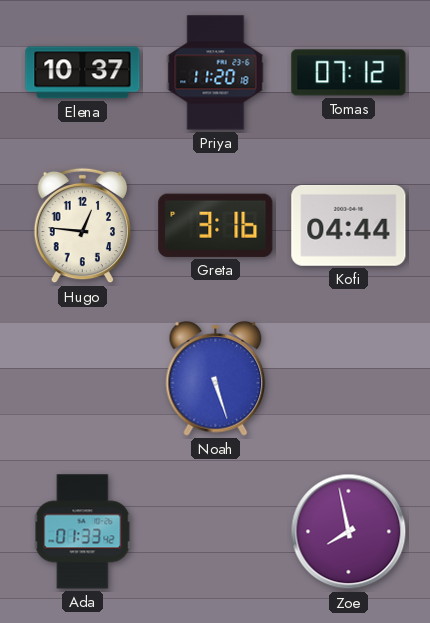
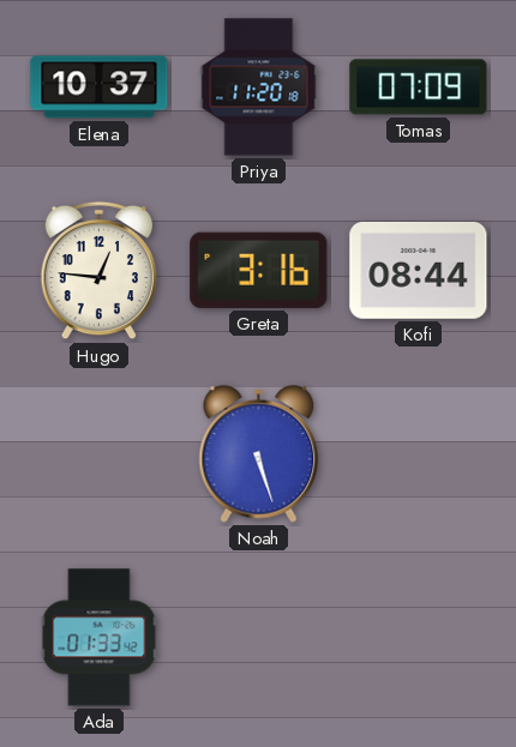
Tomas: 07:12 -> 07:09 (419, 88)
Kofi: 04:44 -> 08:44 (419, 270)
Zoe: 7:58 -> none (349, 532)
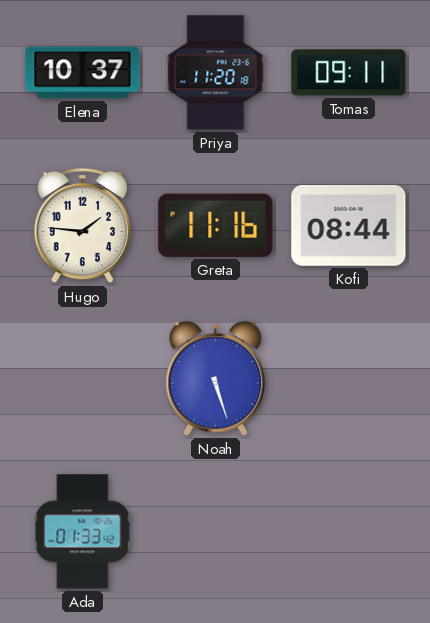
Tomas: 07:09 -> 09:11 (349, 73)
Hugo: 12:46 -> 1:46 (82, 226)
Greta: 3:16 -> 11:16 (216, 225)
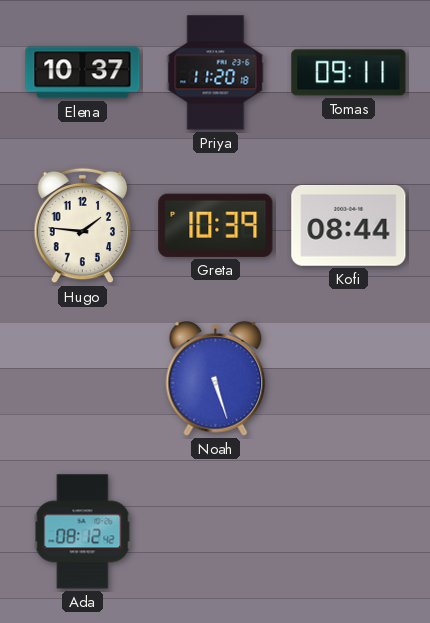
Greta: 11:16 -> 10:39 (216, 225)
Ada: 01:33 -> 08:12 (83, 532)
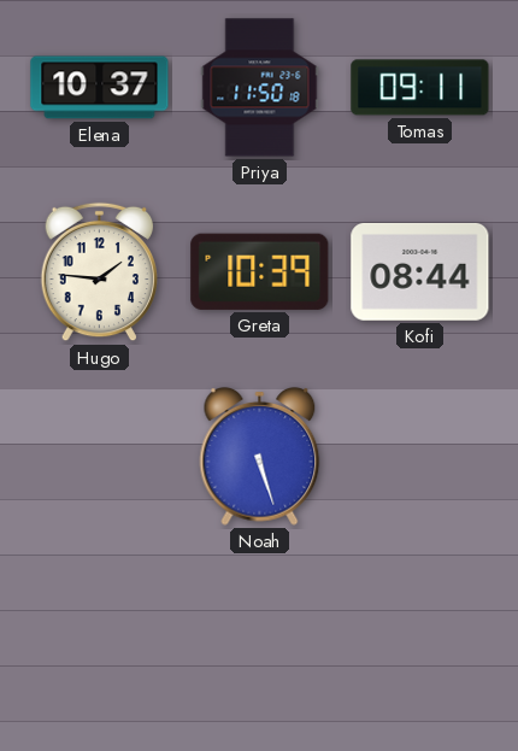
Priya: 11:20 -> 11:50 (260, 88)
Ada: 08:12 -> none (83, 532)
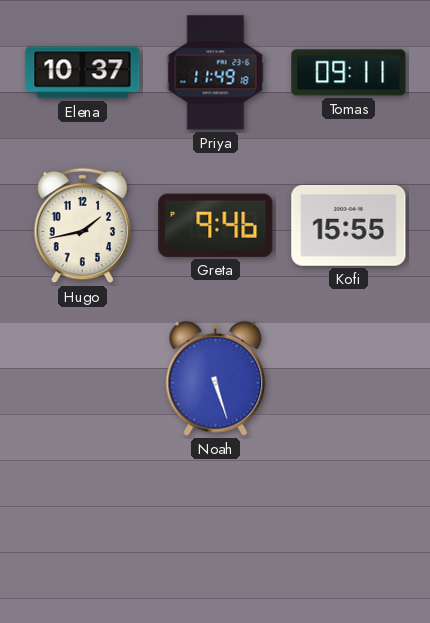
Priya: 11:50 -> 11:49 (216, 73)
Hugo: 1:46 -> 1:43 (82, 226)
Greta: 10:39 -> 9:46 (216, 225)
Kofi: 08:44 -> 15:55 (349, 225)
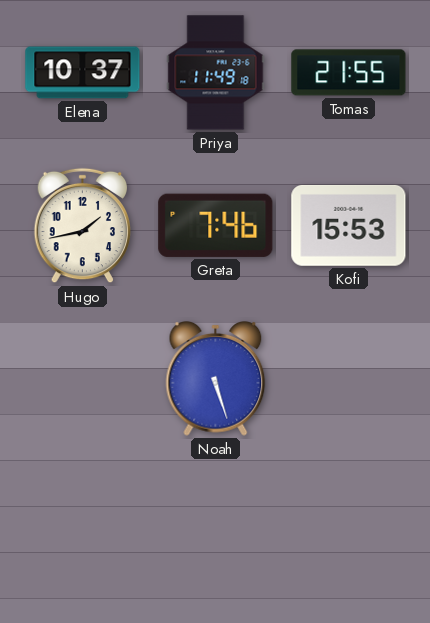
Tomas: 09:11 -> 21:55 (349, 73)
Greta: 9:46 -> 7:46 (216, 225)
Kofi: 15:55 -> 15:53 (349, 225)
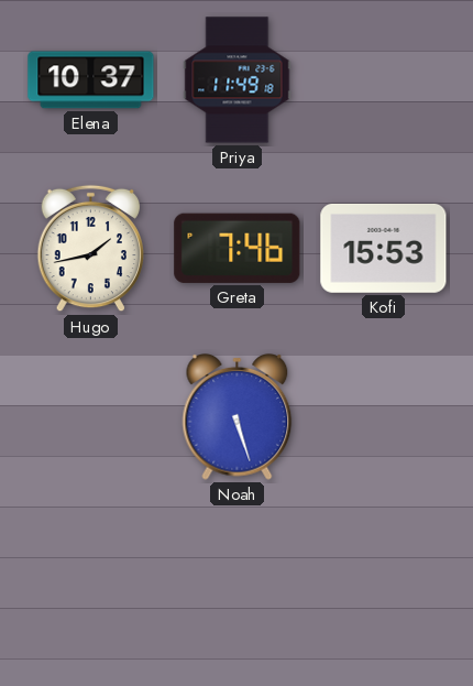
Tomas: 21:55 -> none (349, 73)
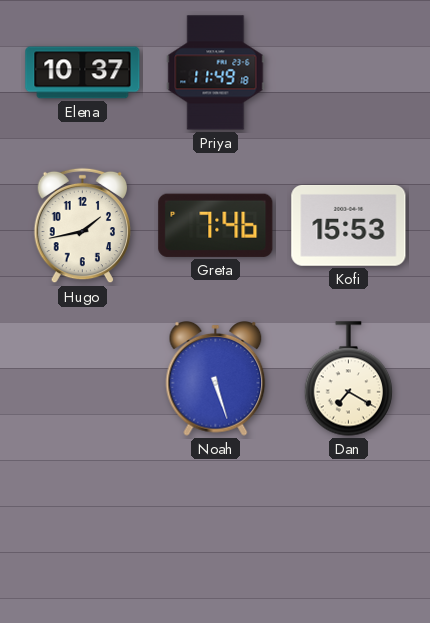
Dan: none -> 7:20 (348, 379)
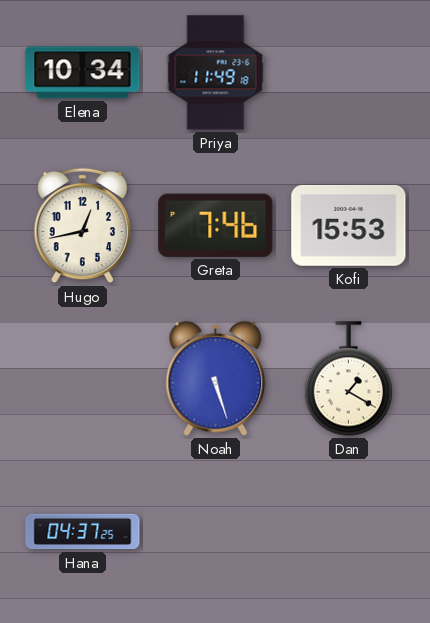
Elena: 10:37 -> 10:34 (83, 73)
Hugo: 1:43 -> 12:43 (82, 226)
Dan: 7:20 -> 1:20 (348, 379)
Hana: none -> 04:37 (83, 532)
